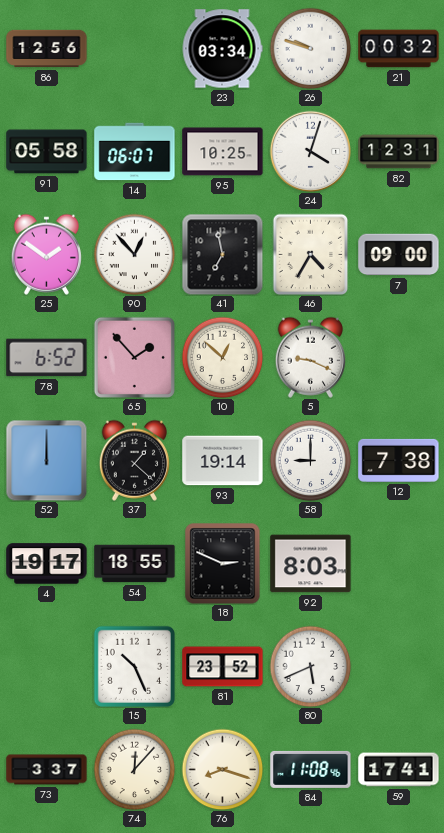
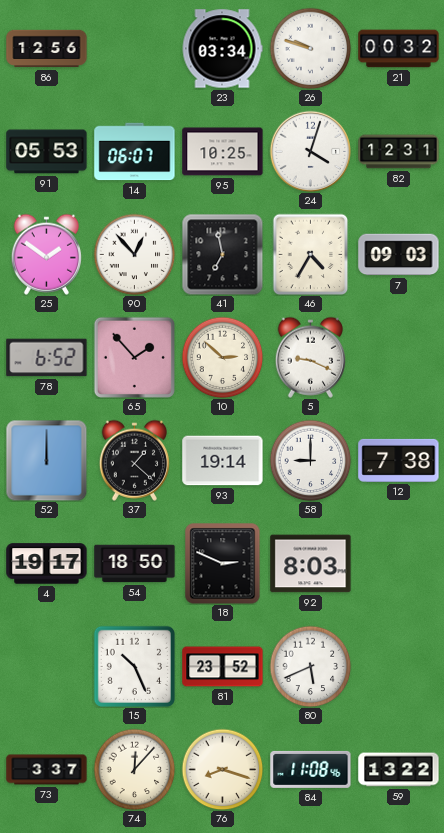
91: 05:58 -> 05:53 (47, 152)
7: 09:00 -> 09:03 (399, 255)
10: 12:52 -> 2:52 (222, 357)
54: 18:55 -> 18:50 (135, 564)
59: 17:41 -> 13:22 (399, 770)
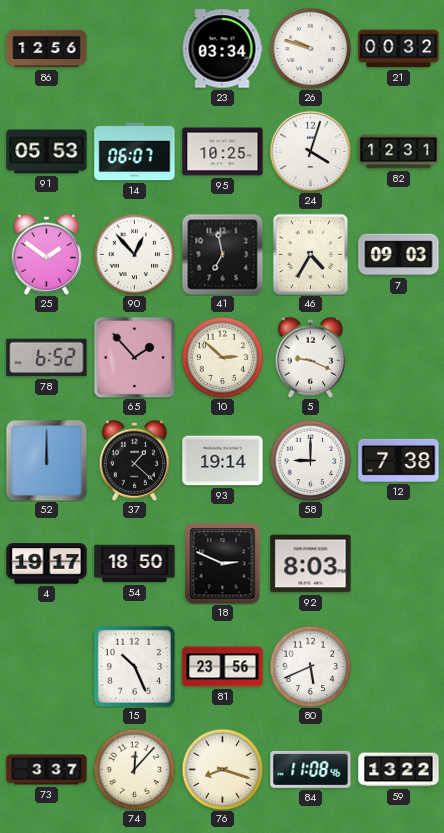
81: 23:52 -> 23:56 (223, 667)
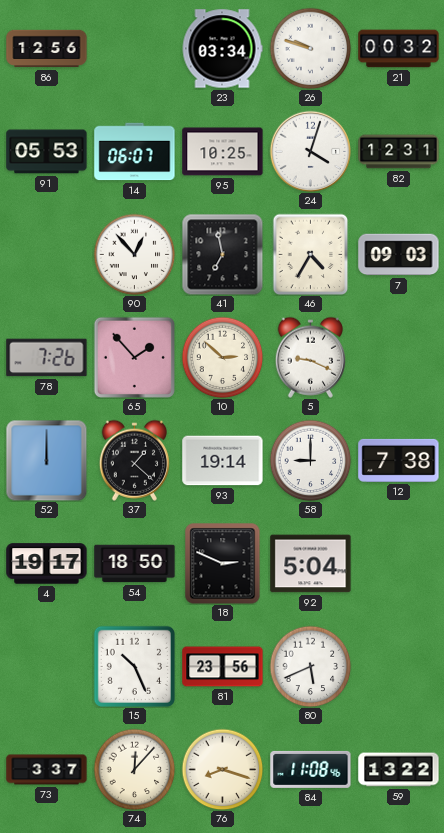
25: 1:51 -> none (46, 254)
78: 6:52 -> 7:26 (47, 358)
92: 8:03 -> 5:04 (311, 564)
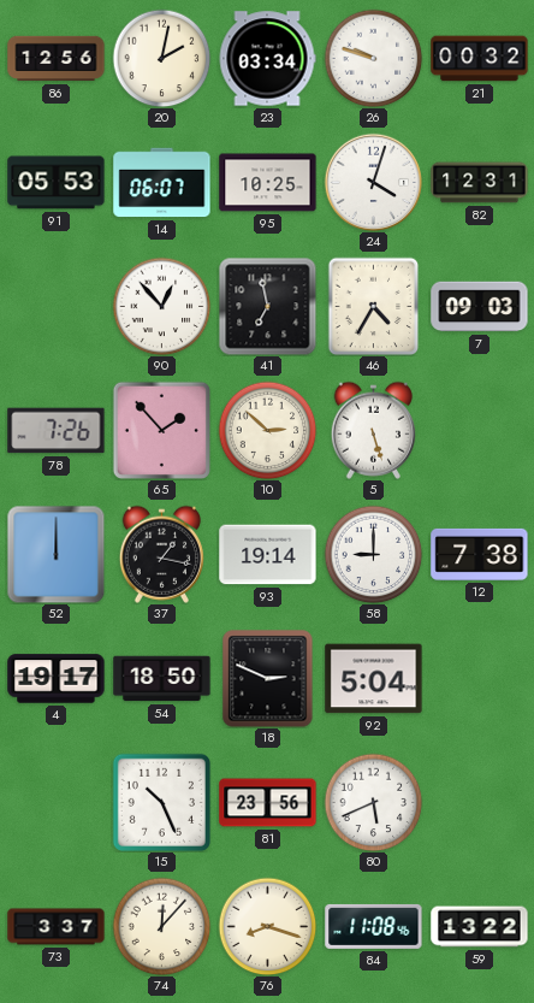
20: none -> 2:02 (161, 58)
5: 9:19 -> 5:27 (373, 430)
37: 1:22 -> 1:17 (161, 554)
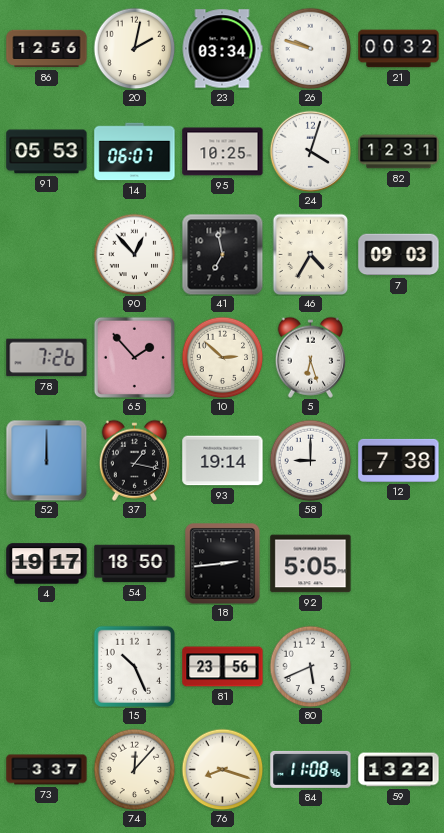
5: 5:27 -> 6:27 (310, 357)
18: 2:49 -> 2:44 (223, 563)
92: 5:04 -> 5:05 (311, 564)
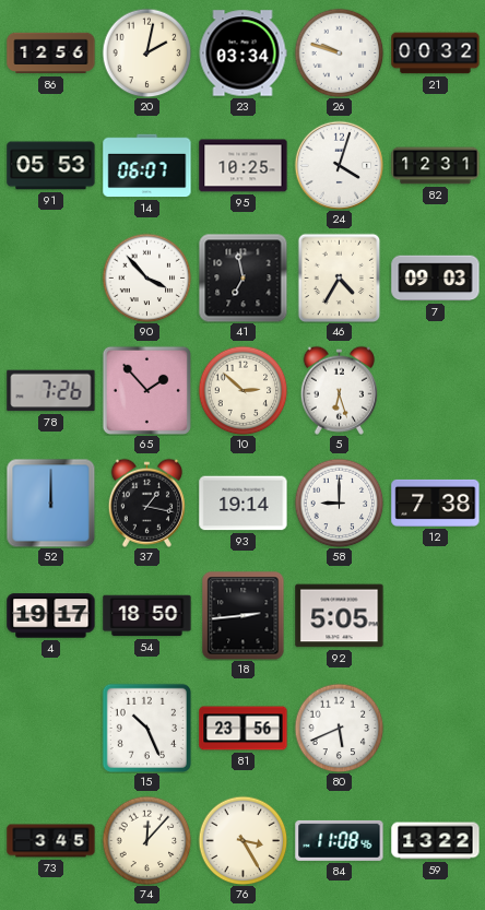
90: 12:53 -> 3:53 (146, 277)
73: 3:37 -> 3:45 (51, 841)
76: 8:18 -> 3:25 (242, 840)
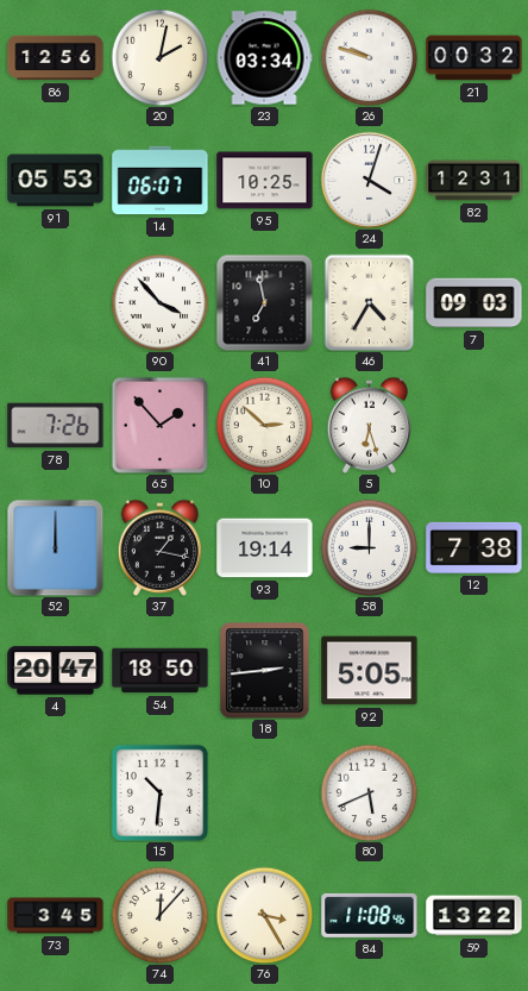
4: 19:17 -> 20:47 (56, 671)
15: 10:26 -> 10:31 (159, 792)
81: 23:56 -> none (244, 729)
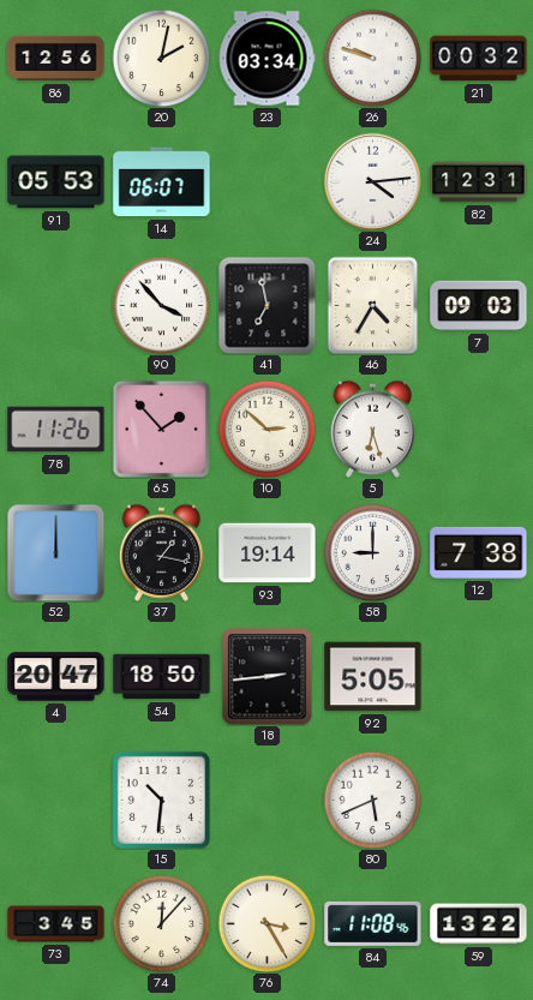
95: 10:25 -> none (265, 181)
24: 4:03 -> 4:14 (372, 181)
78: 7:26 -> 11:26 (56, 430)
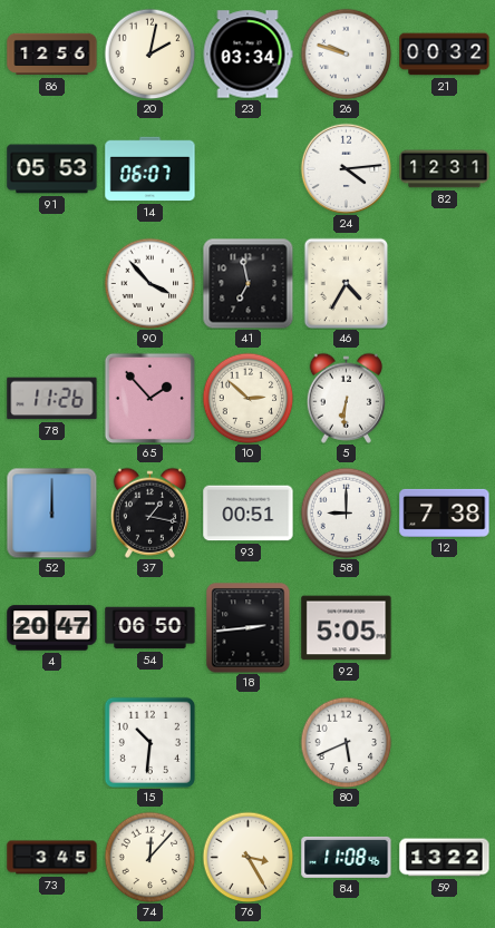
7: 09:03 -> none (479, 306)
5: 6:27 -> 6:31 (346, 398)
93: 19:14 -> 00:51 (249, 514)
54: 18:50 -> 06:50 (151, 628)
